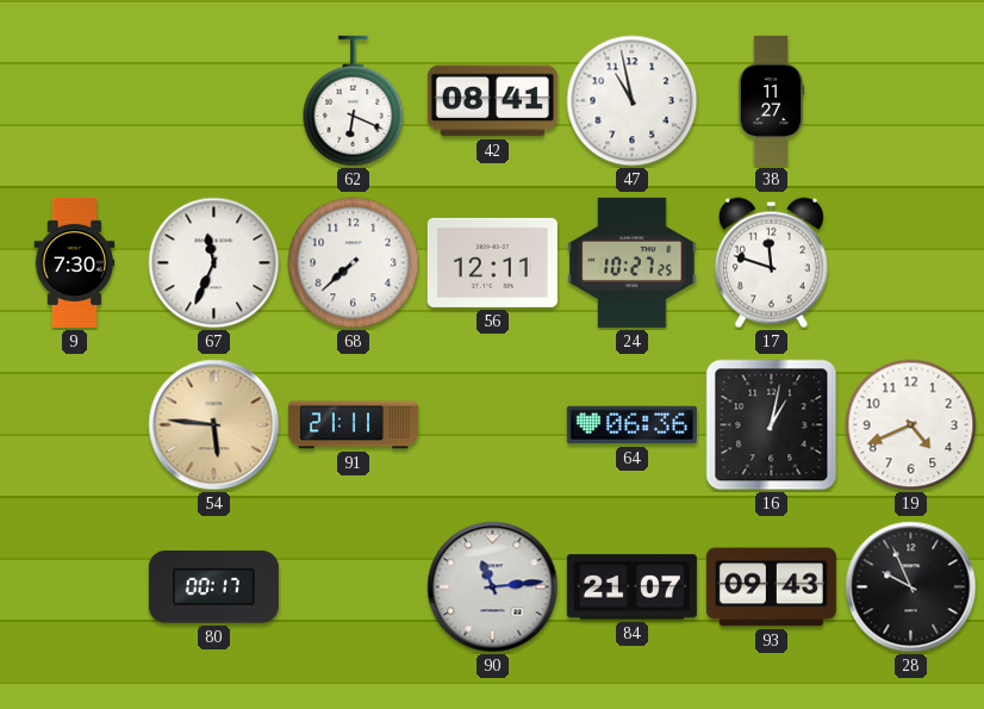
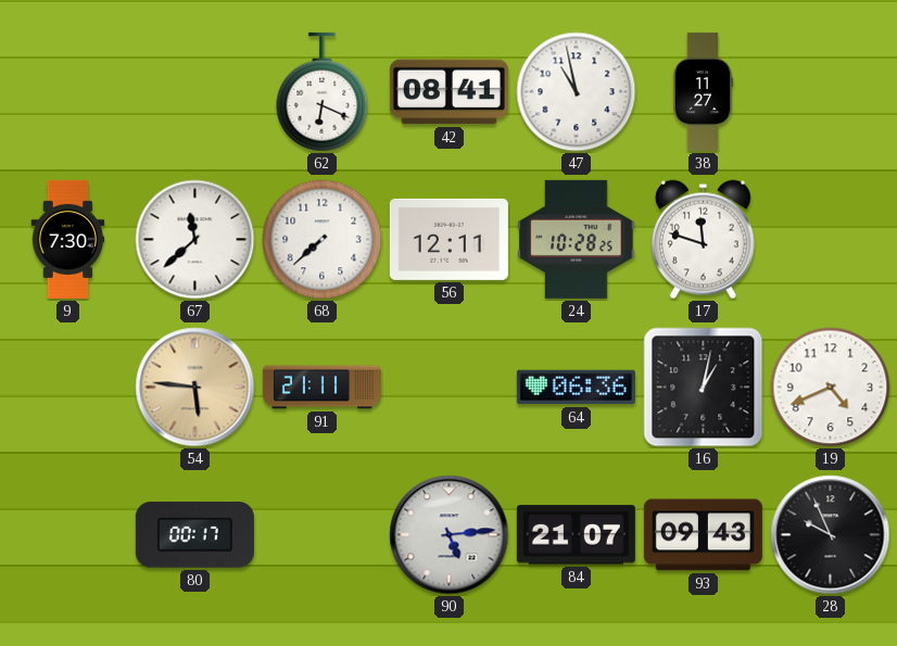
67: 11:34 -> 11:38 (195, 240)
24: 10:27 -> 10:28 (577, 239)
90: 11:14 -> 5:14 (450, 535)
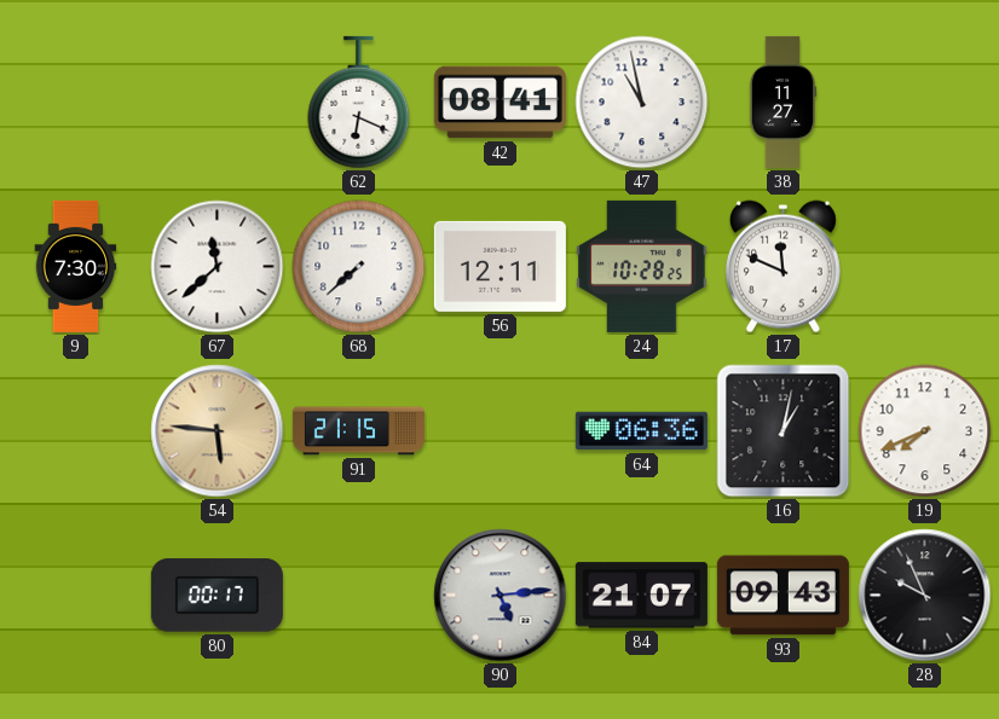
17: 11:48 -> 11:49 (783, 267)
91: 21:11 -> 21:15 (358, 431)
19: 4:41 -> 7:41 (925, 431)
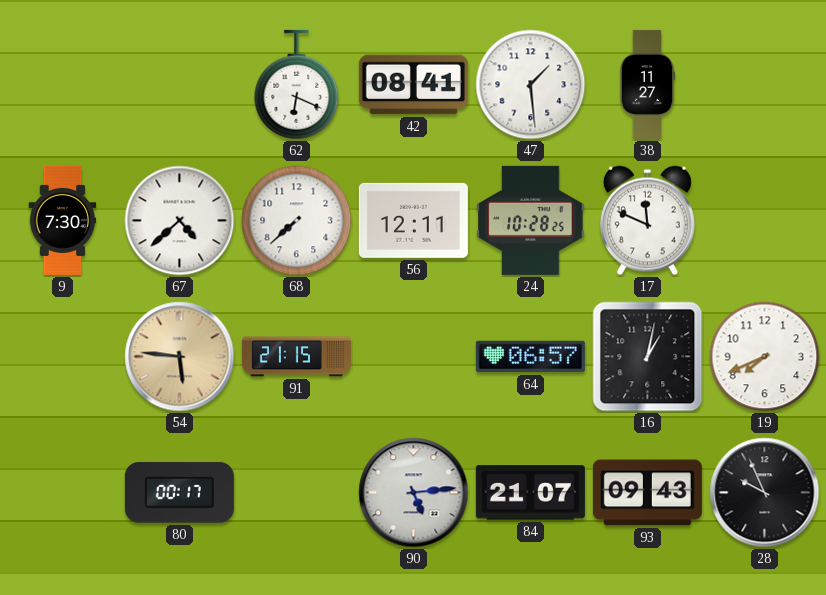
47: 10:58 -> 1:29 (531, 85)
67: 11:38 -> 4:38 (180, 221)
64: 06:36 -> 06:57 (530, 357)
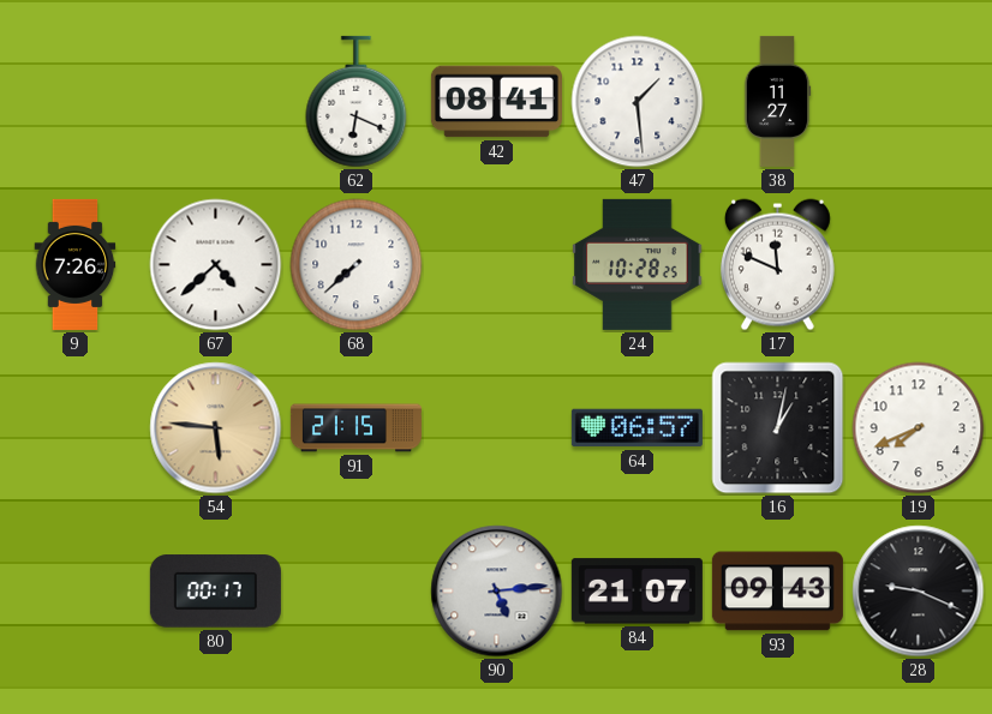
9: 7:30 -> 7:26 (76, 264)
56: 12:11 -> none (413, 220)
28: 9:56 -> 9:19 (919, 592)
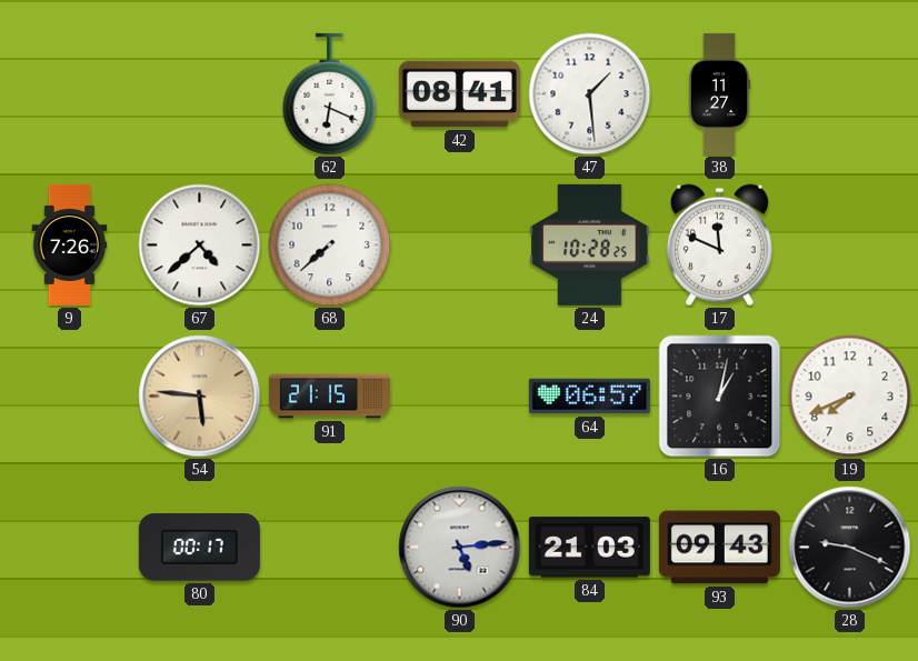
84: 21:07 -> 21:03 (589, 548)
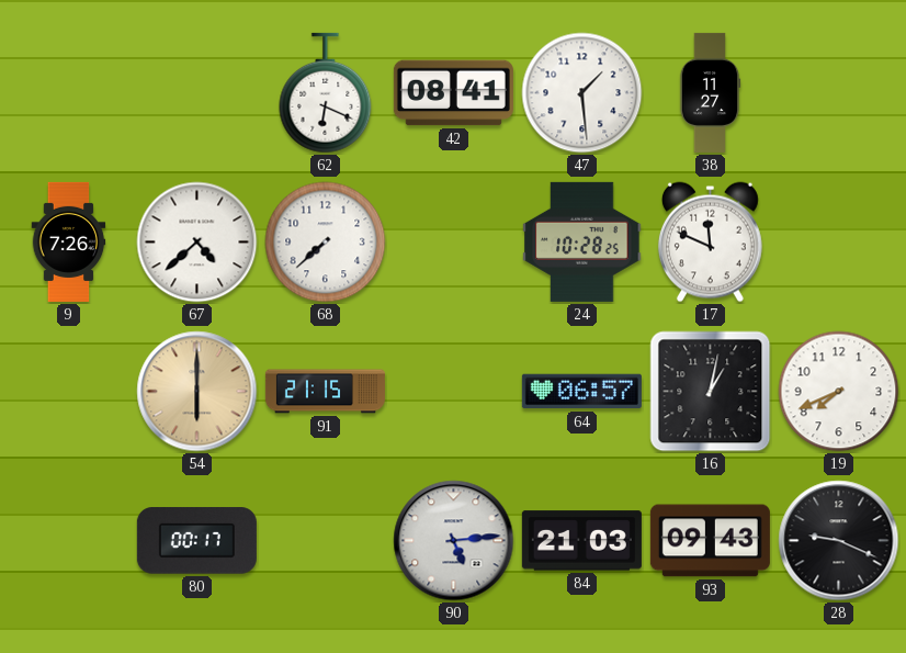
54: 5:46 -> 6:00 (197, 392)
